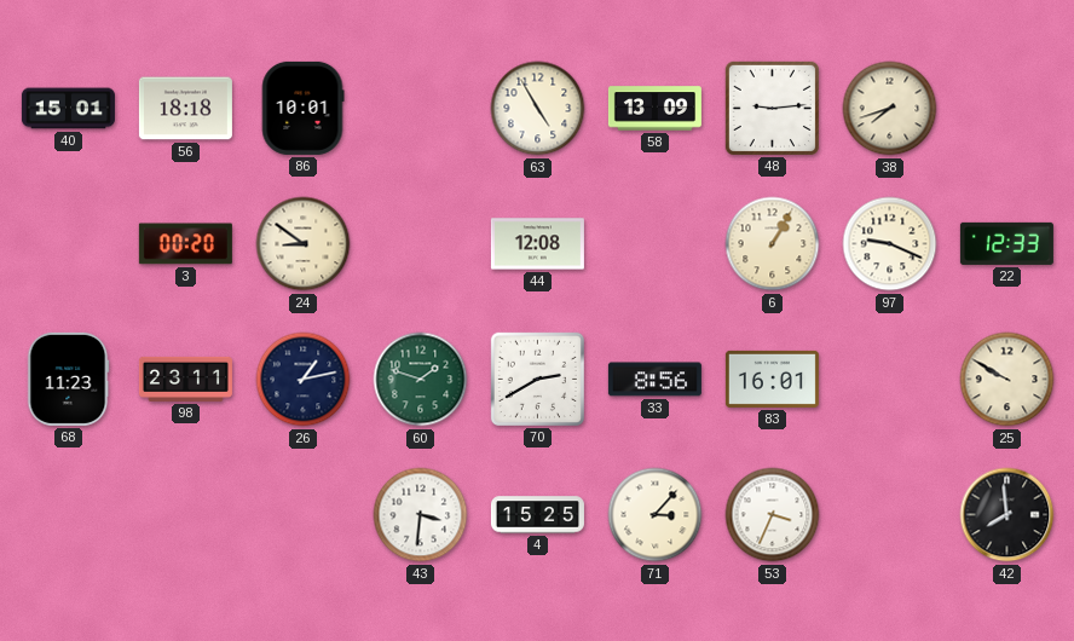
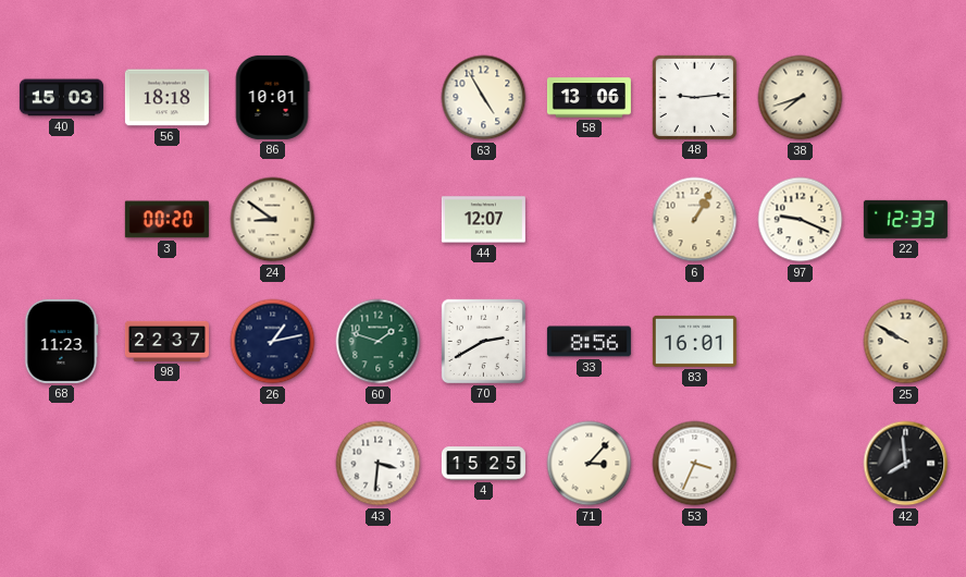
40: 15:01 -> 15:03 (61, 98)
58: 13:09 -> 13:06 (589, 98)
44: 12:08 -> 12:07 (483, 220)
98: 23:11 -> 22:37 (166, 341)
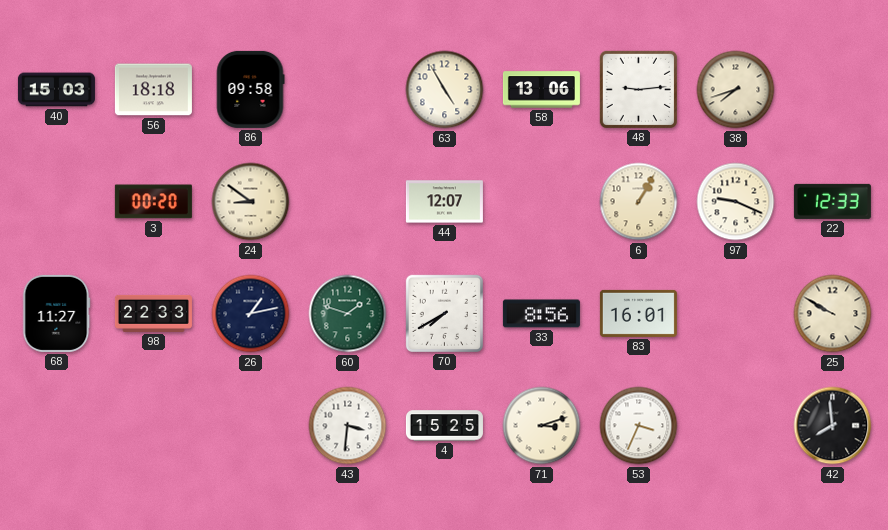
86: 10:01 -> 09:58 (250, 89)
68: 11:23 -> 11:27 (56, 313)
98: 22:37 -> 22:33 (153, 313)
70: 2:40 -> 7:40 (444, 313)
71: 3:07 -> 3:12 (542, 426)
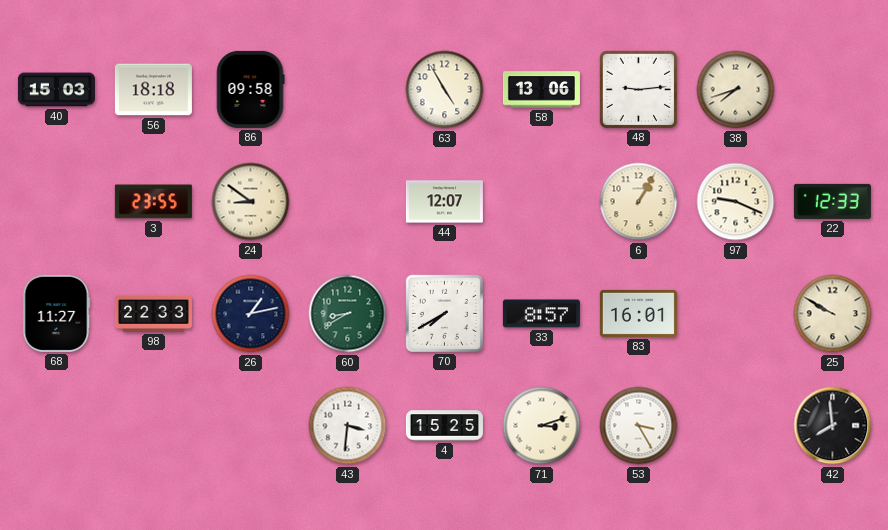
3: 00:20 -> 23:55 (153, 202)
60: 1:48 -> 8:40 (348, 314)
33: 8:56 -> 8:57 (541, 314)
53: 3:34 -> 3:25 (639, 426)
